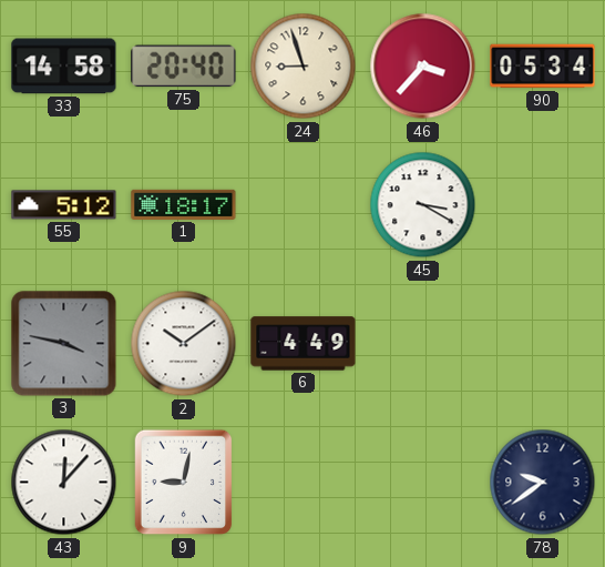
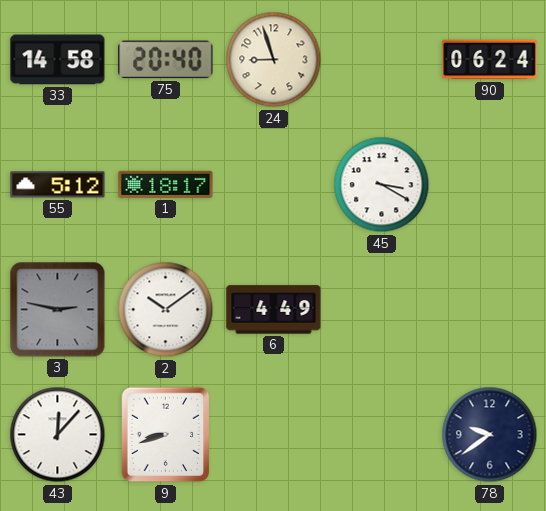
46: 3:37 -> none (423, 67)
90: 05:34 -> 06:24 (490, 60)
3: 3:47 -> 2:47 (58, 310)
9: 9:02 -> 8:42 (166, 435)
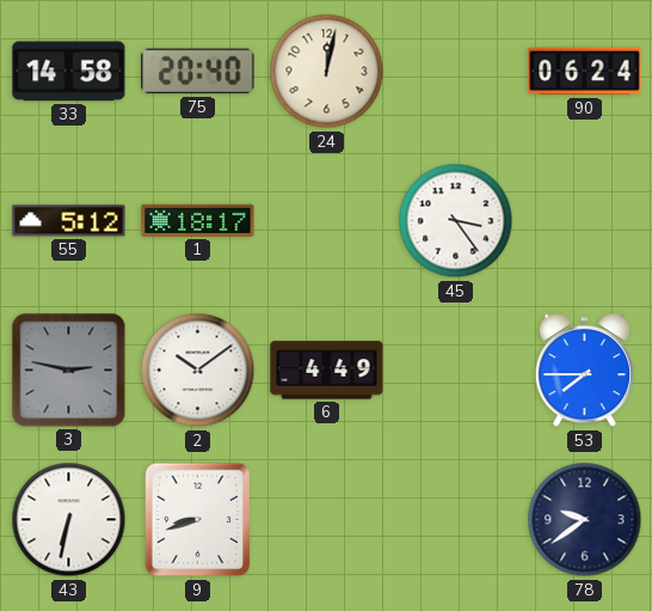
24: 8:57 -> 12:02 (327, 72)
45: 3:20 -> 3:24 (456, 221)
53: none -> 7:45 (584, 371)
43: 12:07 -> 6:32 (69, 520)
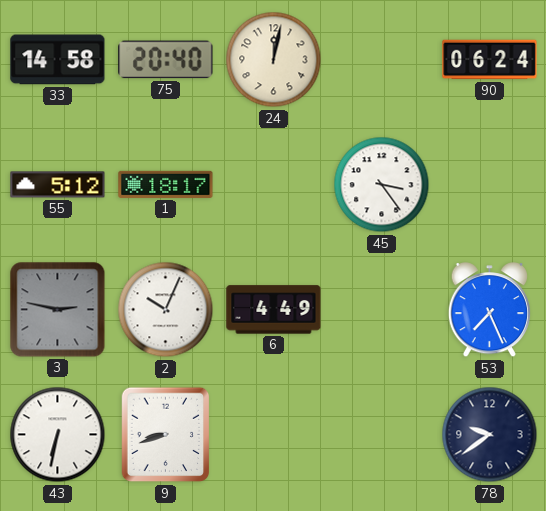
2: 10:09 -> 10:04 (166, 310)
53: 7:45 -> 7:26 (489, 310)
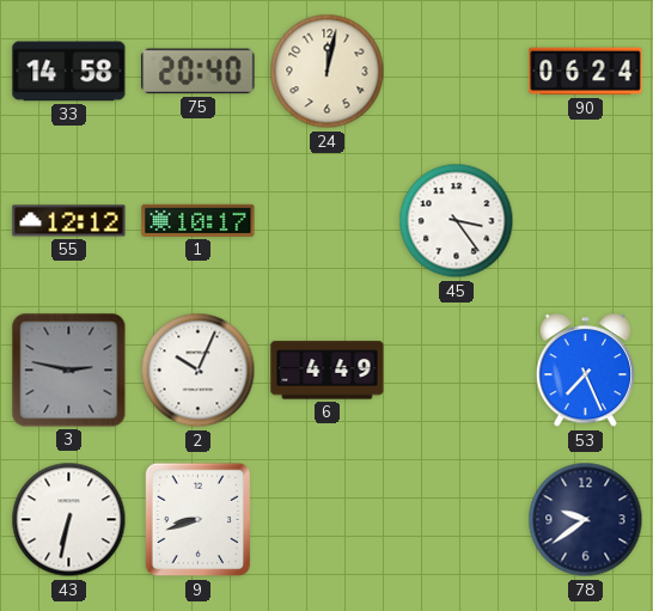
55: 5:12 -> 12:12 (69, 221)
1: 18:17 -> 10:17 (199, 220)
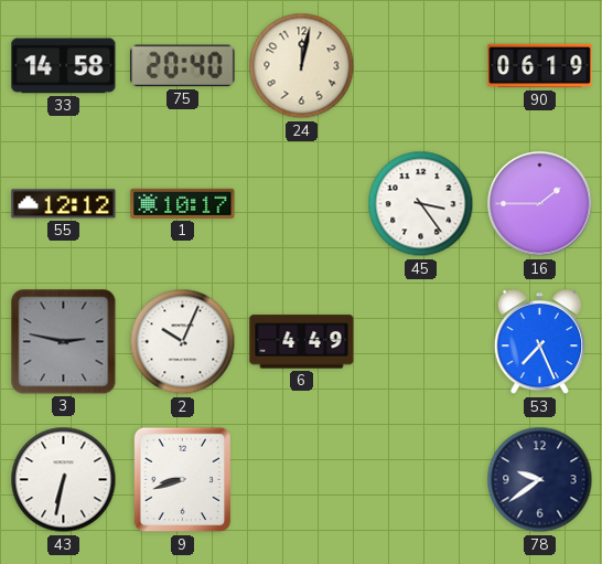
90: 06:24 -> 06:19 (540, 66)
16: none -> 1:45 (540, 204)
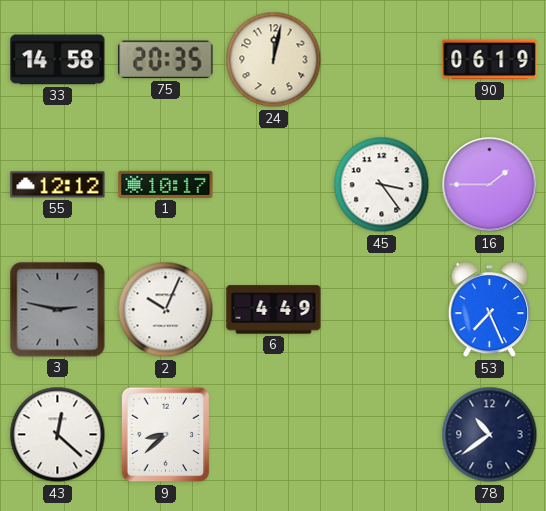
75: 20:40 -> 20:35 (166, 60)
43: 6:32 -> 12:22 (58, 435)
9: 8:42 -> 8:38 (166, 435)
78: 9:39 -> 10:39 (490, 435)
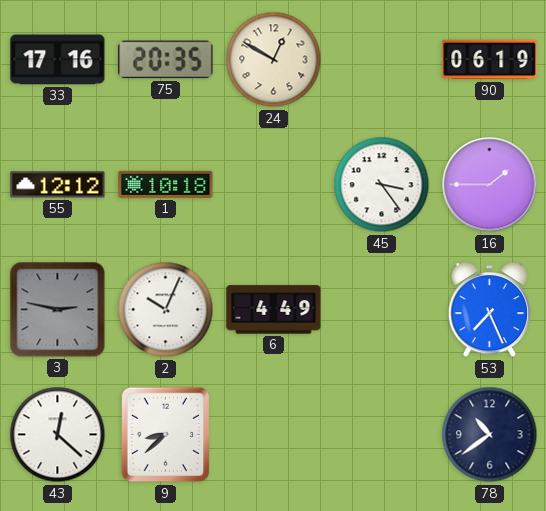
33: 14:58 -> 17:16 (58, 60)
24: 12:02 -> 12:50 (274, 60)
1: 10:17 -> 10:18 (166, 184)
